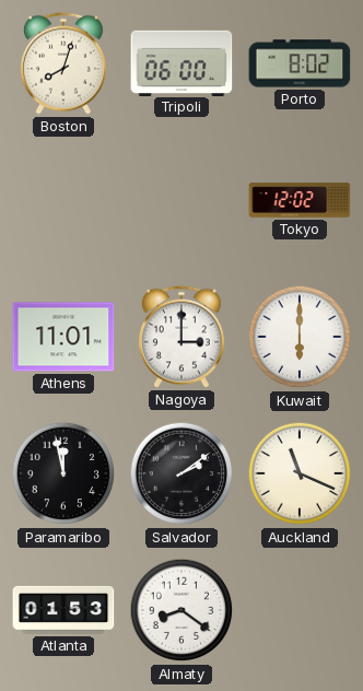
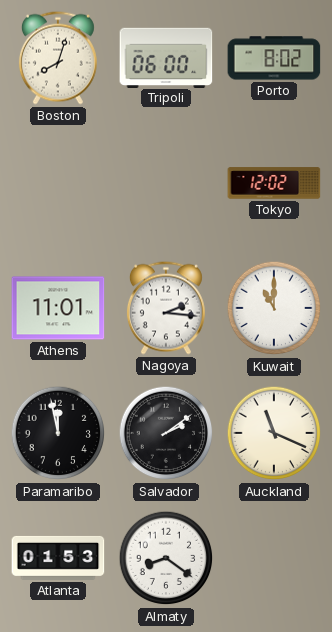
Nagoya: 3:00 -> 2:16 (166, 308)
Kuwait: 6:00 -> 11:00 (274, 308)
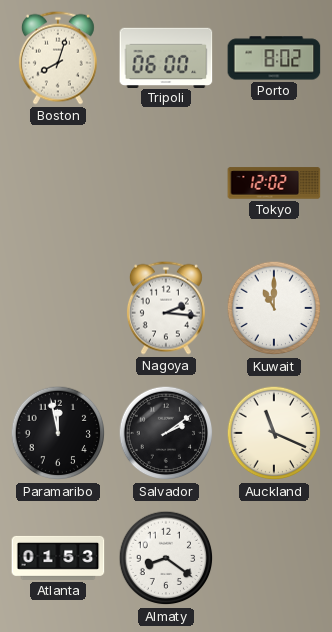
Athens: 11:01 -> none (58, 308)
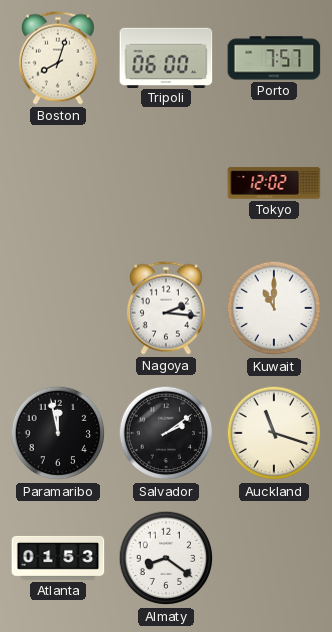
Porto: 8:02 -> 7:57 (274, 58)
Auckland: 11:19 -> 11:18 (274, 433)
